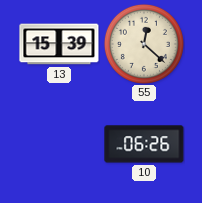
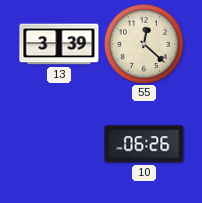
13: 15:39 -> 3:39 (59, 44)
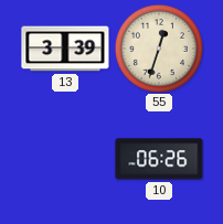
55: 12:22 -> 12:33 (159, 49)
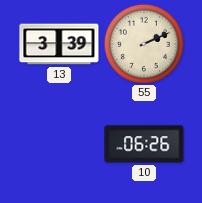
55: 12:33 -> 2:11 (144, 44)
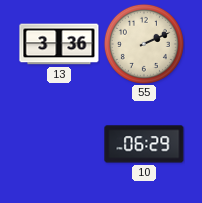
13: 3:39 -> 3:36 (59, 44)
10: 06:26 -> 06:29 (144, 144)
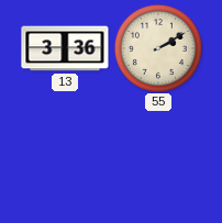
55: 2:11 -> 2:10 (158, 48)
10: 06:29 -> none (144, 144)
